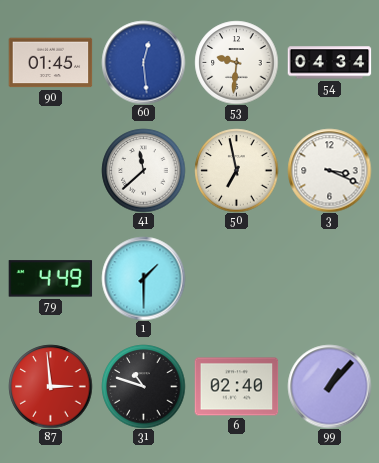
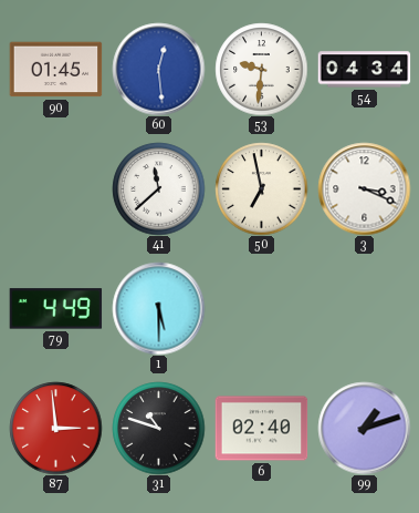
1: 1:30 -> 5:30 (158, 308)
99: 1:07 -> 1:12 (364, 428)
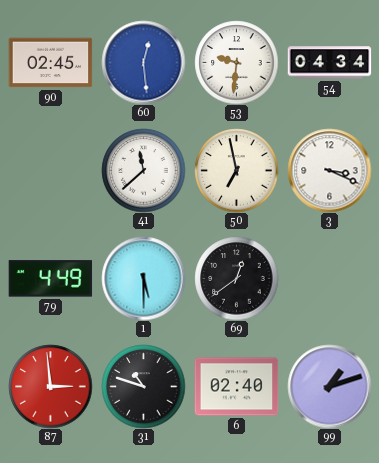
90: 01:45 -> 02:45 (50, 63)
69: none -> 12:39 (236, 278)
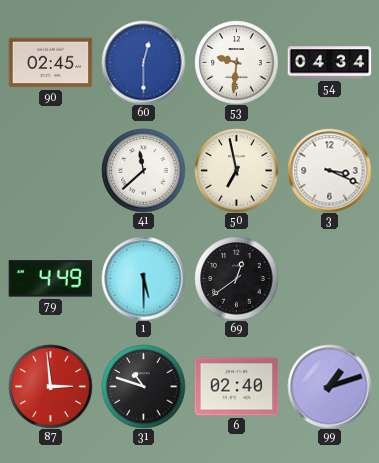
60: 12:29 -> 12:30 (143, 62)
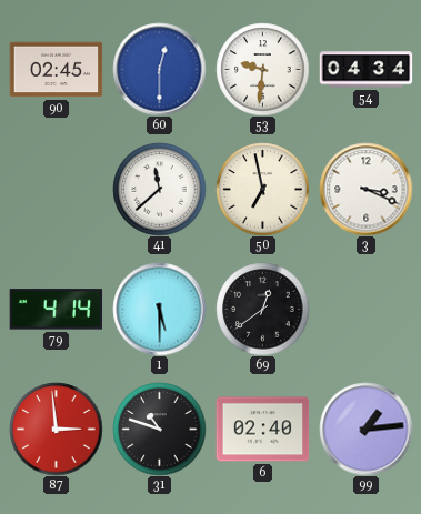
79: 4:49 -> 4:14 (56, 310)
99: 1:12 -> 1:14 (365, 429)
